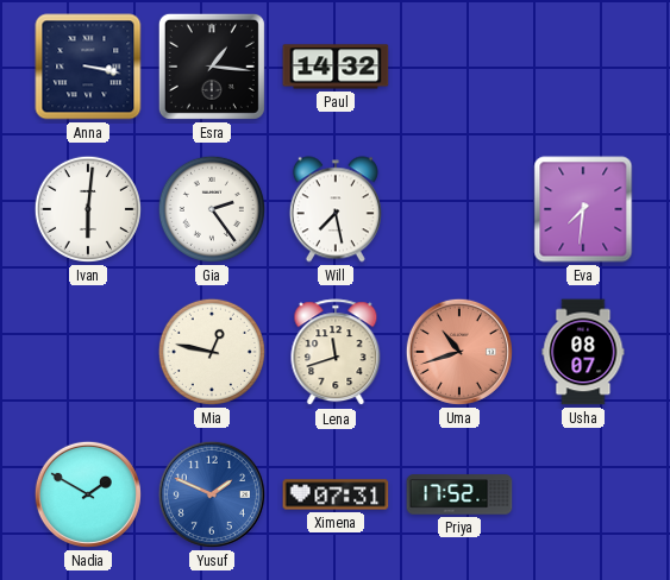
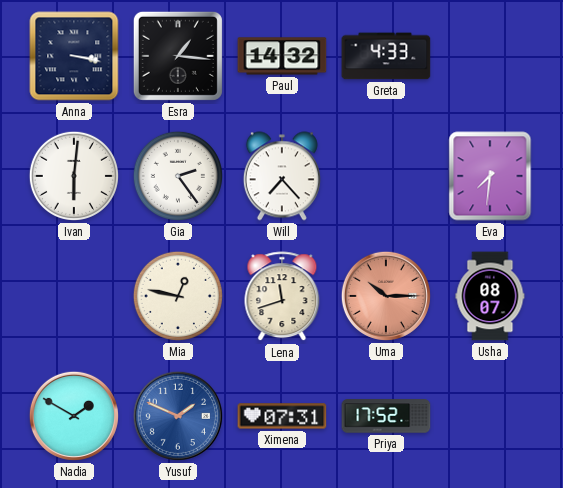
Greta: none -> 4:33 (386, 56)
Will: 7:28 -> 7:23 (282, 176)
Uma: 10:42 -> 10:15 (386, 296)
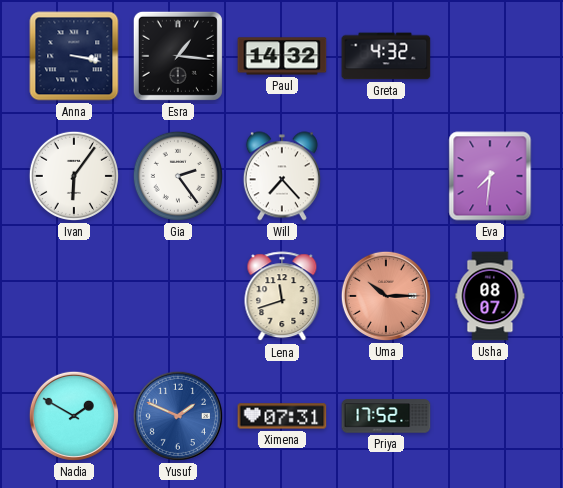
Greta: 4:33 -> 4:32 (386, 56)
Ivan: 6:01 -> 6:06 (74, 176)
Mia: 12:47 -> none (178, 296)
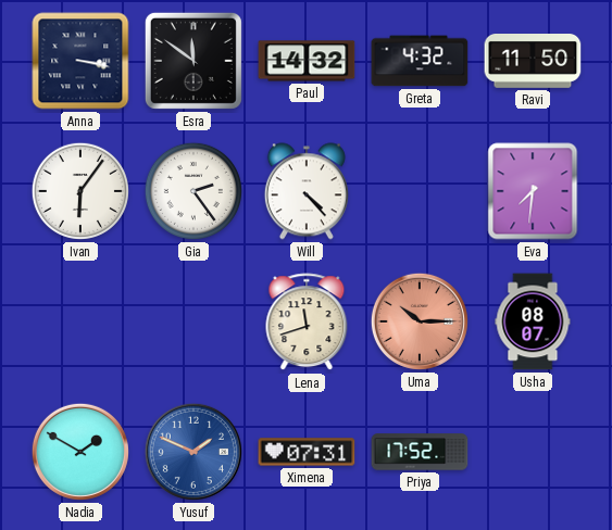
Esra: 1:16 -> 11:51 (193, 61)
Ravi: none -> 11:50 (533, 62)
Will: 7:23 -> 4:23 (307, 191)
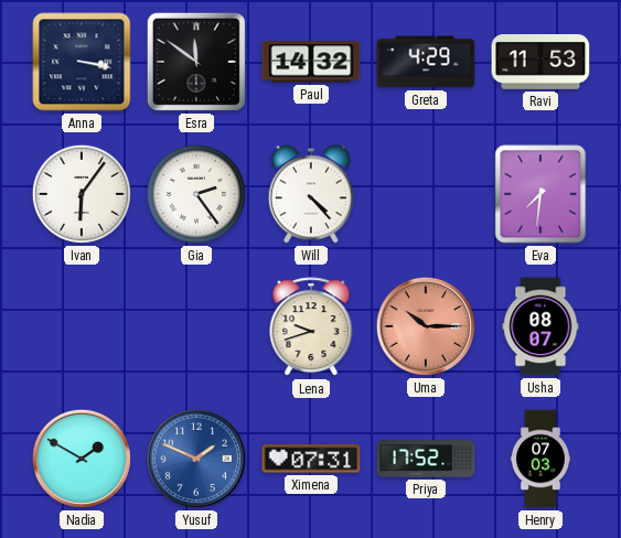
Greta: 4:32 -> 4:29 (426, 62)
Ravi: 11:50 -> 11:53 (540, 63)
Lena: 11:42 -> 9:42 (311, 327)
Henry: none -> 07:03 (540, 459)
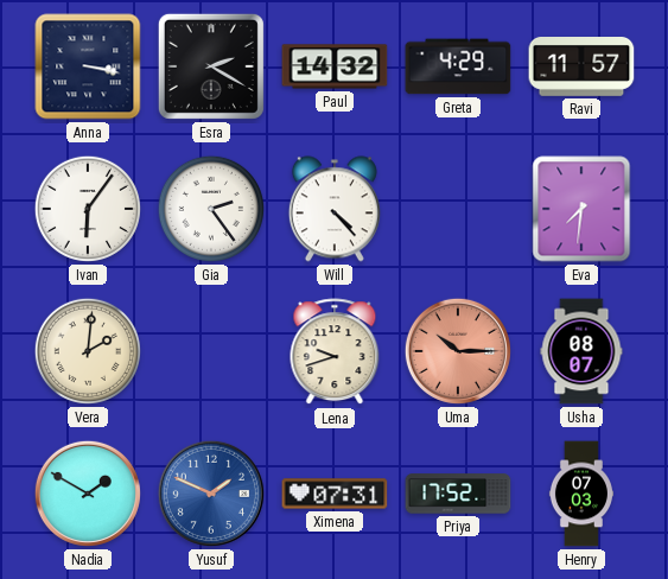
Esra: 11:51 -> 2:20 (211, 66)
Ravi: 11:53 -> 11:57 (581, 68)
Vera: none -> 2:01 (88, 351)
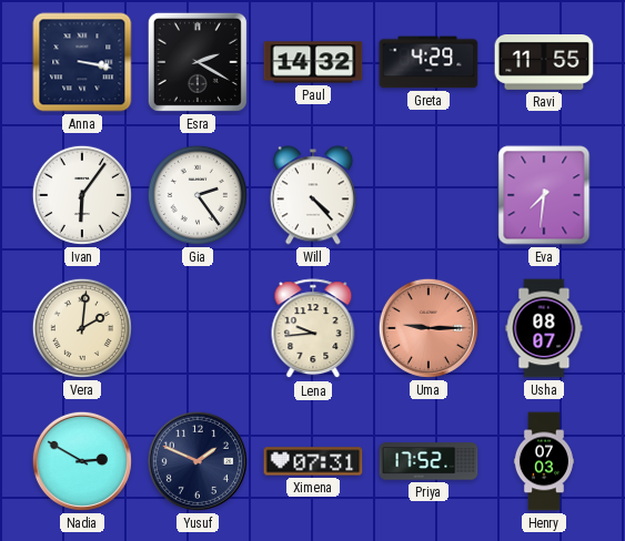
Ravi: 11:57 -> 11:55 (544, 63)
Lena: 9:42 -> 9:44 (313, 329)
Uma: 10:15 -> 9:15 (429, 328)
Nadia: 1:50 -> 2:50 (82, 461)
Yusuf dial: blue -> navy (198, 461)
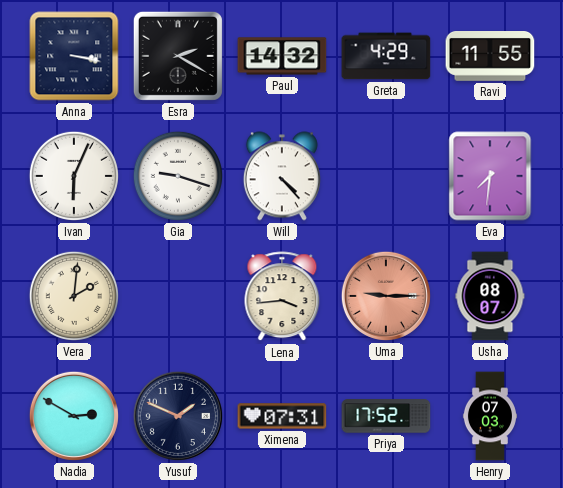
Ivan: 6:06 -> 6:04 (74, 176)
Gia: 2:24 -> 9:18 (178, 176)
Lena: 9:44 -> 3:44 (282, 297)
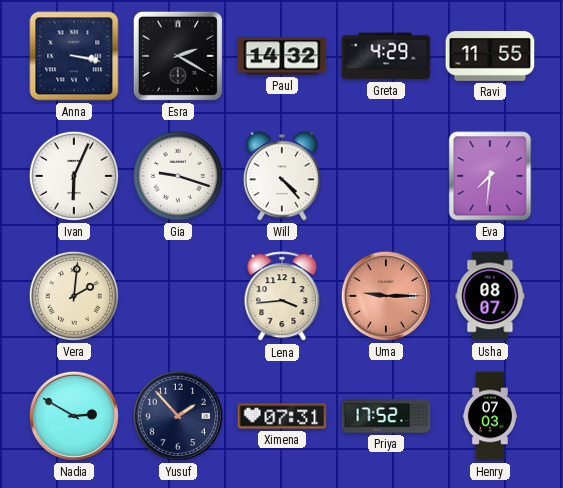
Yusuf: 1:49 -> 1:53 (178, 416)
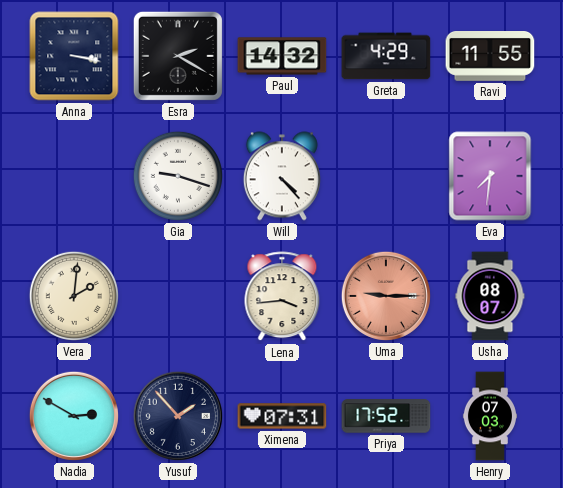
Ivan: 6:04 -> none (74, 176)
